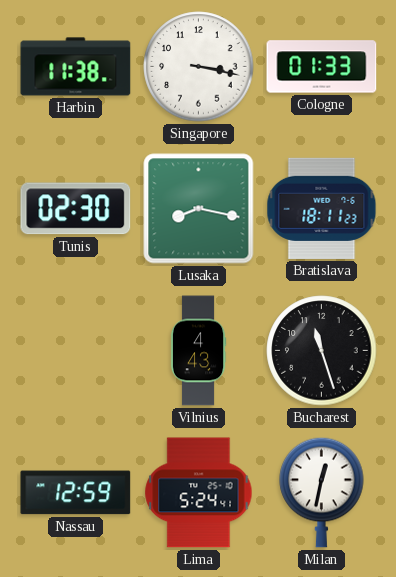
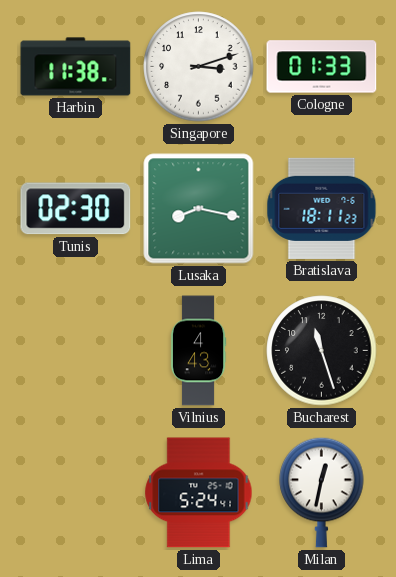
Singapore: 3:17 -> 3:12 (199, 67)
Nassau: 12:59 -> none (76, 493)
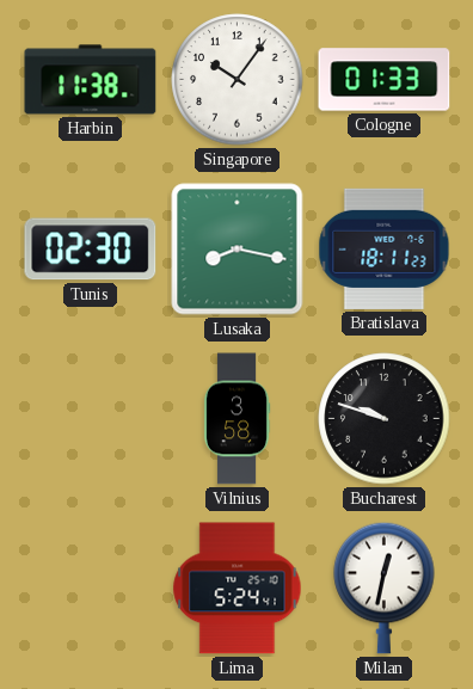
Singapore: 3:12 -> 10:06 (238, 80)
Vilnius: 4:43 -> 3:58 (236, 419)
Bucharest: 11:27 -> 9:48 (385, 419)
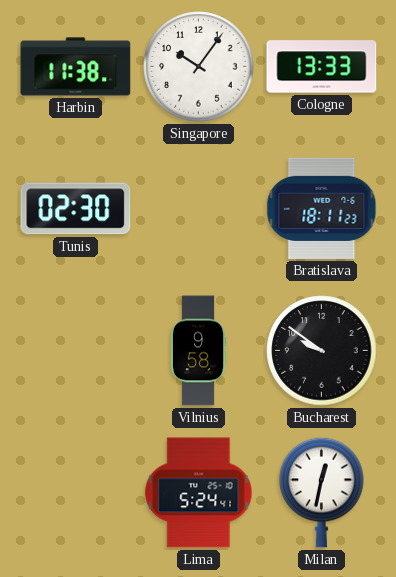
Cologne: 01:33 -> 13:33 (322, 67)
Lusaka: 8:17 -> none (238, 250)
Vilnius: 3:58 -> 9:58 (198, 351)
Bucharest: 9:48 -> 9:51 (322, 351)
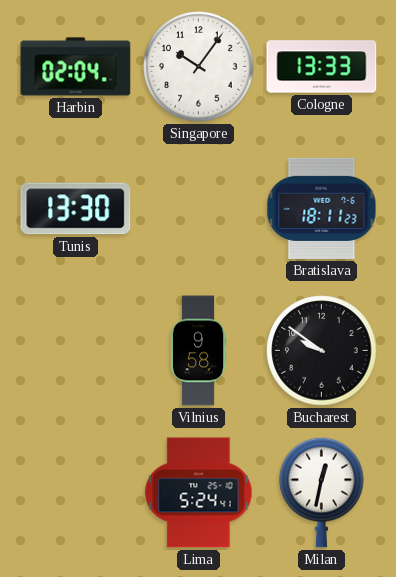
Harbin: 11:38 -> 02:04 (76, 67)
Tunis: 02:30 -> 13:30 (76, 209)
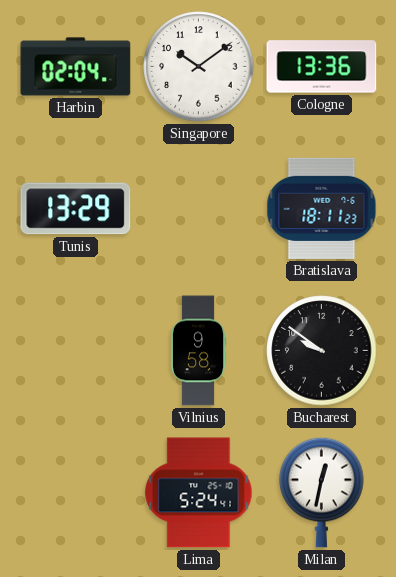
Singapore: 10:06 -> 10:09 (199, 67)
Cologne: 13:33 -> 13:36 (322, 67)
Tunis: 13:30 -> 13:29 (76, 209)
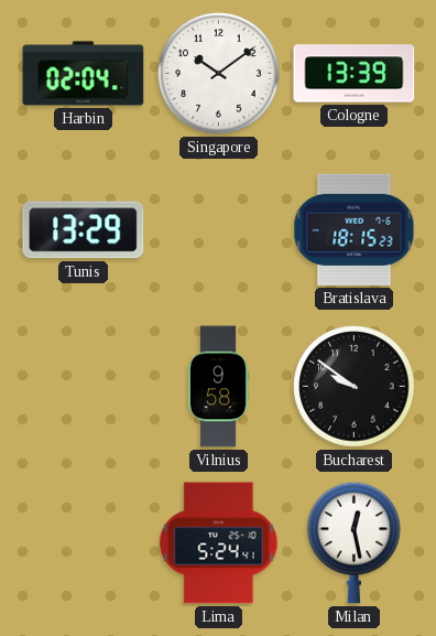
Cologne: 13:36 -> 13:39 (355, 74)
Bratislava: 18:11 -> 18:15 (355, 229)
Milan: 12:32 -> 12:28 (355, 542)
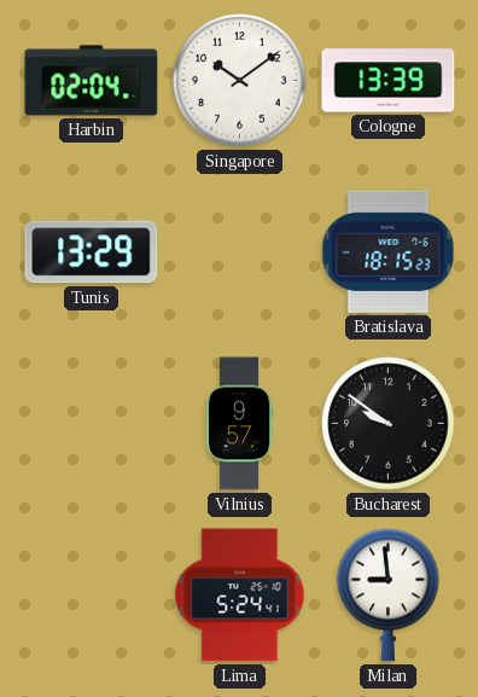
Vilnius: 9:58 -> 9:57 (239, 424)
Milan: 12:28 -> 8:59 (389, 594)
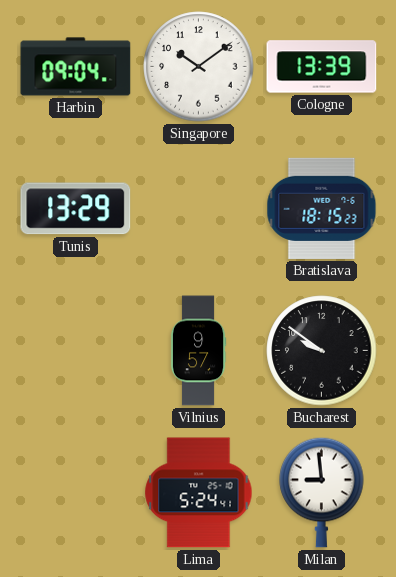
Harbin: 02:04 -> 09:04 (76, 67)
